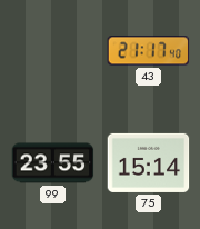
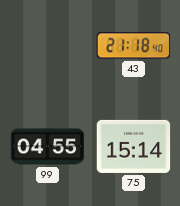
43: 21:17 -> 21:18 (134, 46)
99: 23:55 -> 04:55 (48, 147)
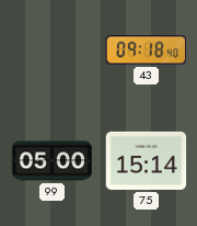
43: 21:18 -> 09:18 (147, 50)
99: 04:55 -> 05:00 (53, 161)
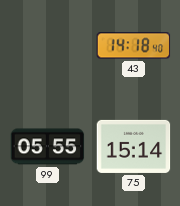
43: 09:18 -> 14:18 (134, 46)
99: 05:00 -> 05:55 (48, 147)
